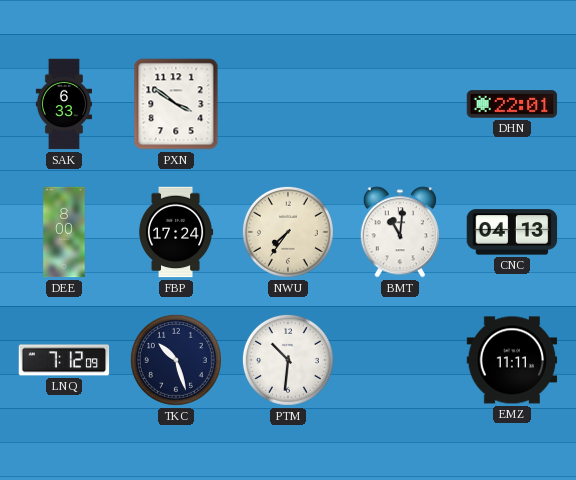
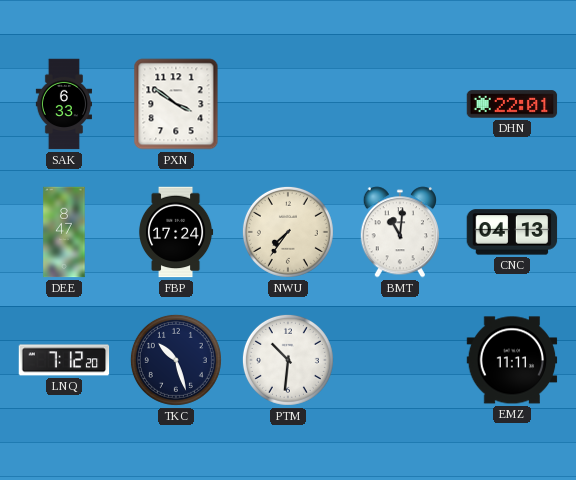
DEE: 8:00 -> 8:47 (64, 232)
LNQ: 7:12:09 -> 7:12:20 (64, 360)
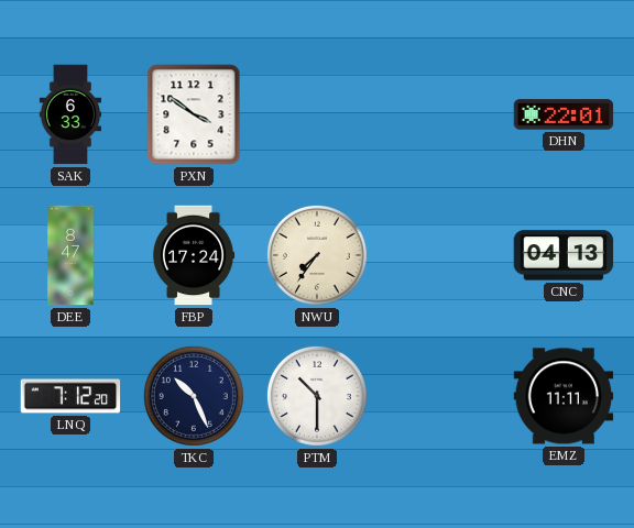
BMT: 11:01 -> none (400, 232)
TKC: 10:27 -> 10:26 (194, 396)
PTM: 10:31 -> 10:30 (317, 396)
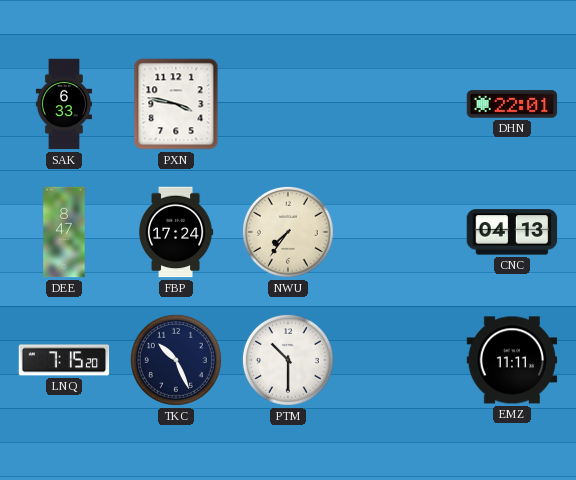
PXN: 3:51 -> 3:47 (176, 104)
LNQ: 7:12 -> 7:15 (64, 360)
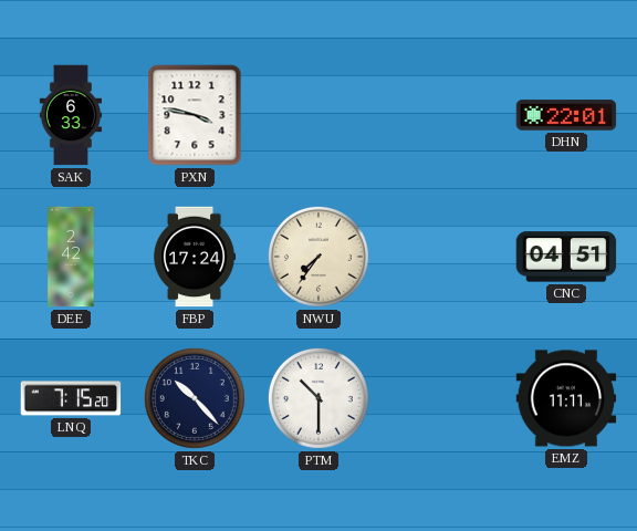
DEE: 8:47 -> 2:42 (71, 257)
CNC: 04:13 -> 04:51 (566, 257)
TKC: 10:26 -> 10:23 (195, 398)
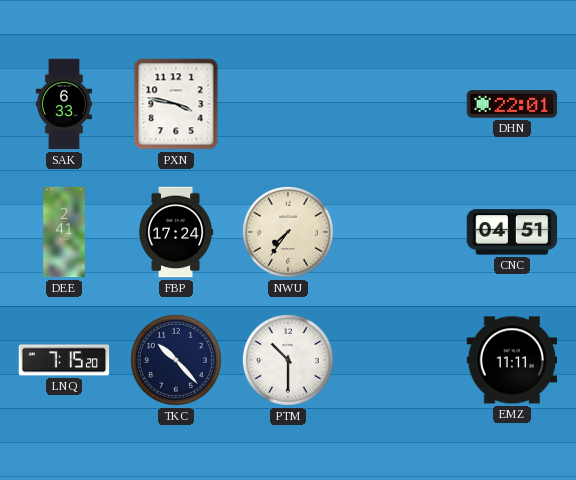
DEE: 2:42 -> 2:41 (64, 232)
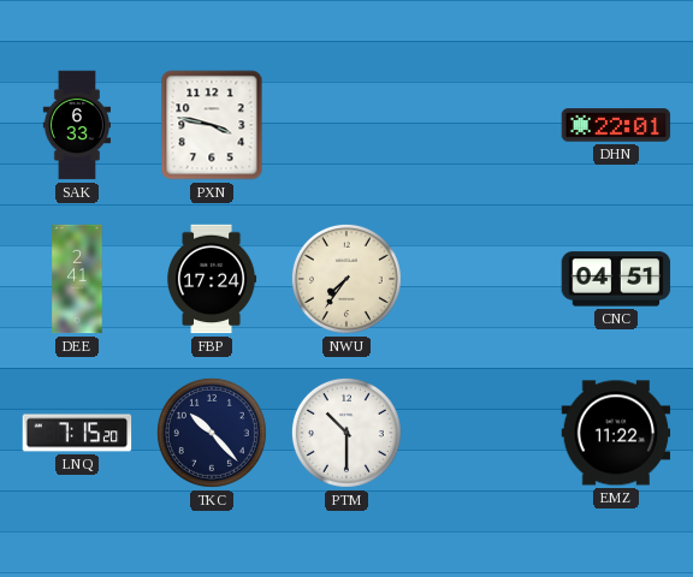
EMZ: 11:11 -> 11:22 (616, 433)
